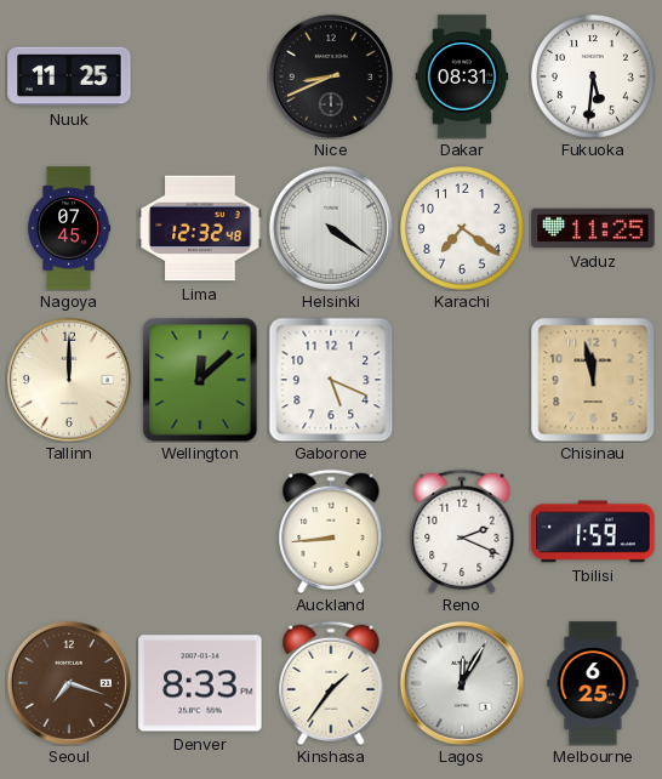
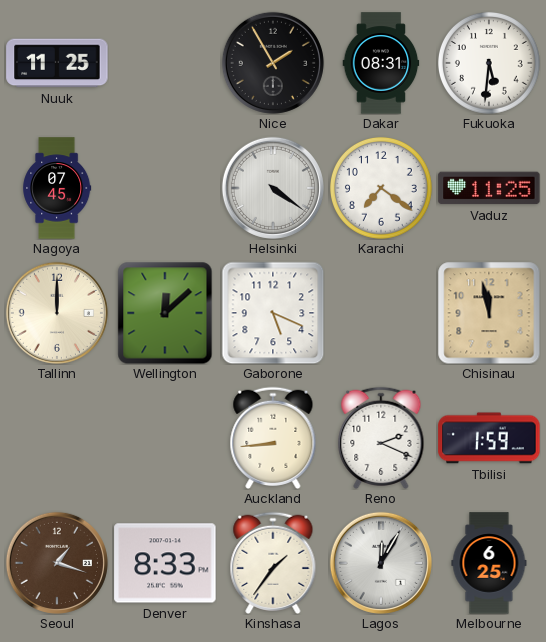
Nice: 8:41 -> 1:55 (273, 63)
Lima: 12:32 -> none (200, 228)
Seoul: 7:18 -> 1:18 (57, 563)
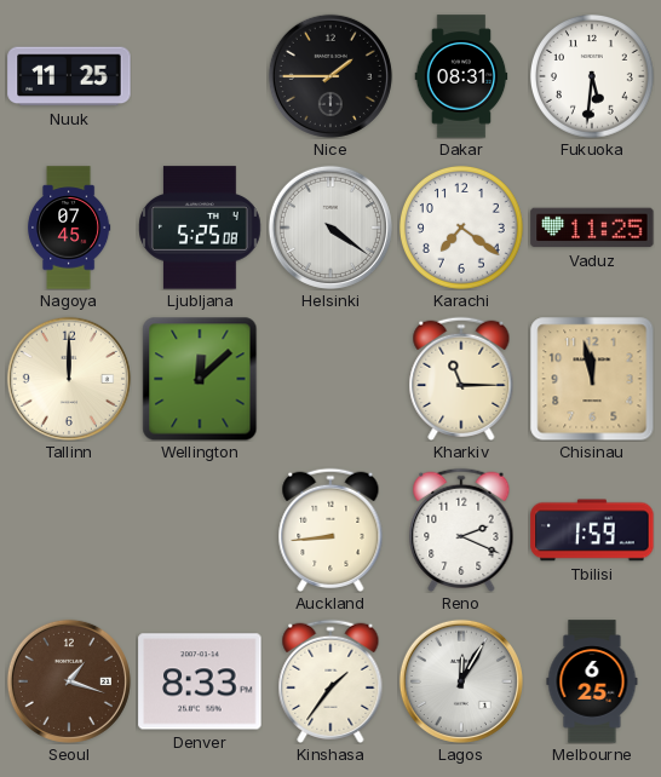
Nice: 1:55 -> 1:45 (330, 76)
Ljubljana: none -> 5:25 (201, 228)
Gaborone: 5:19 -> none (273, 313)
Kharkiv: none -> 11:15 (461, 379)
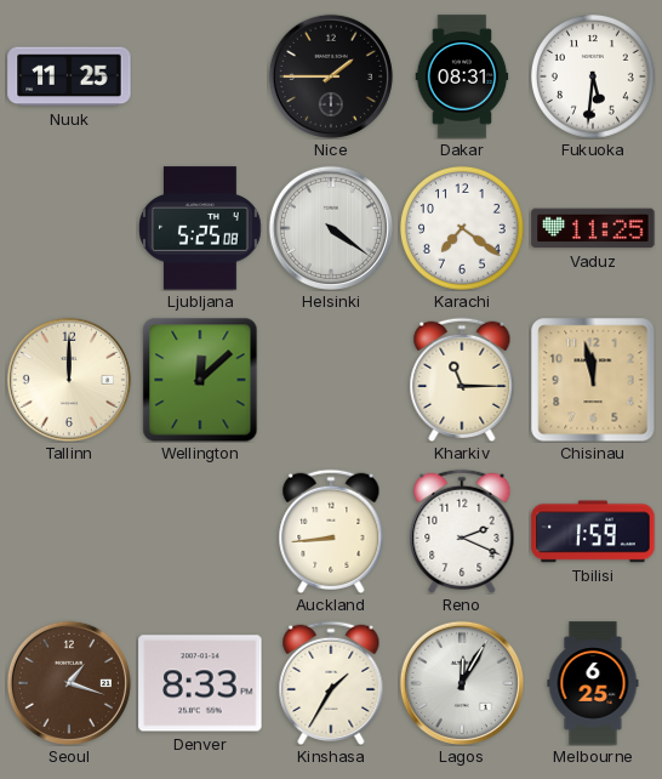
Nagoya: 07:45 -> none (69, 228)
Kinshasa: 1:36 -> 1:35 (331, 683)
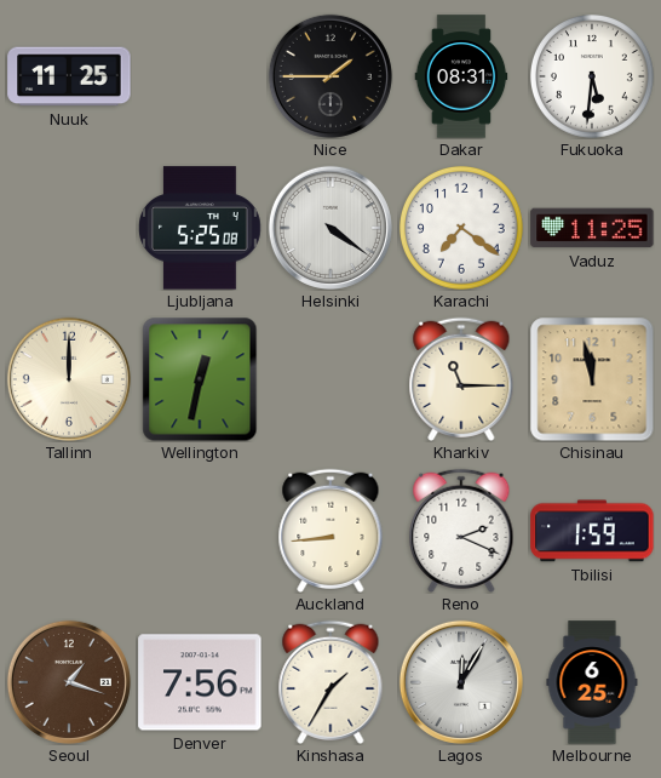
Wellington: 12:08 -> 12:32 (200, 379)
Denver: 8:33 -> 7:56 (200, 682)
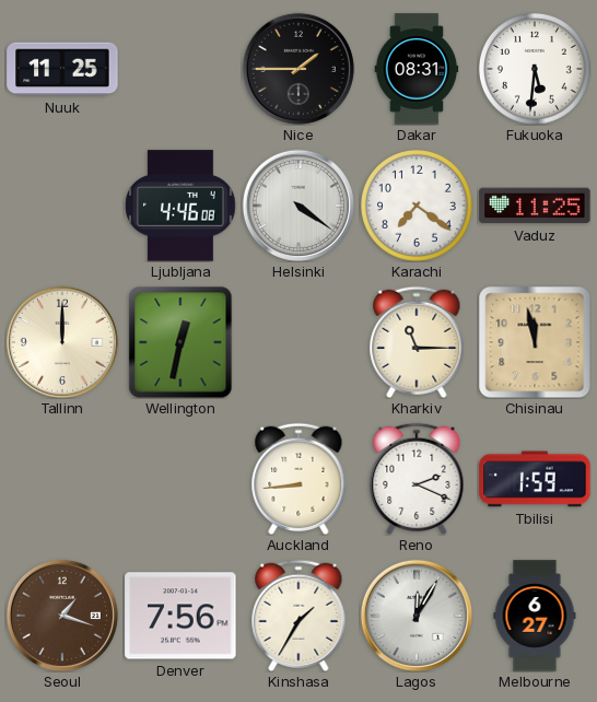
Ljubljana: 5:25 -> 4:46 (182, 206)
Melbourne: 6:25 -> 6:27 (535, 616)
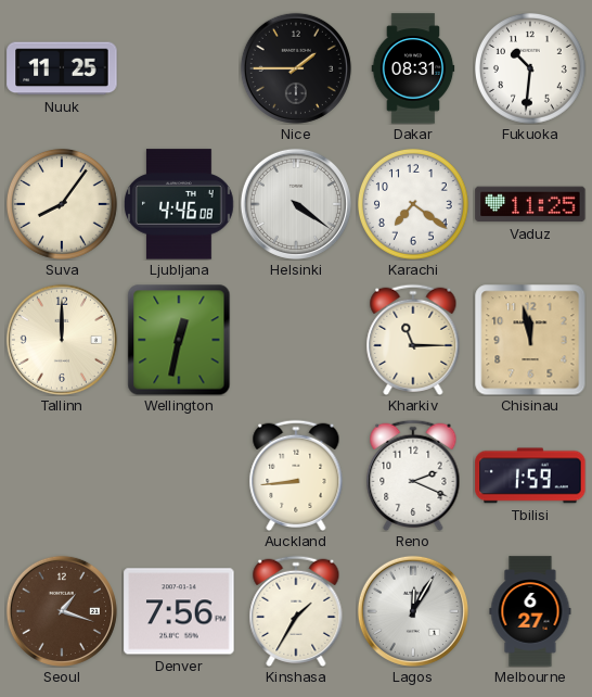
Fukuoka: 5:31 -> 10:31 (530, 68)
Suva: none -> 8:06 (62, 204)
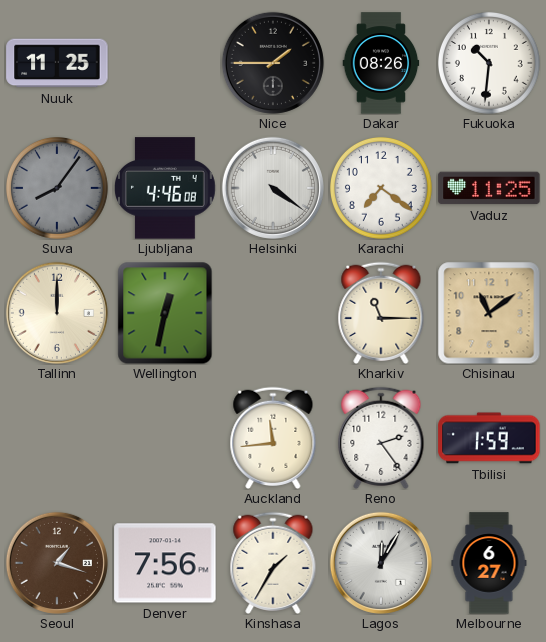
Dakar: 08:31 -> 08:26 (381, 63)
Suva dial: cream -> grey (57, 188)
Chisinau: 11:58 -> 11:09 (489, 313)
Auckland: 8:44 -> 11:44 (273, 438)
Reno: 2:19 -> 2:24 (381, 438)
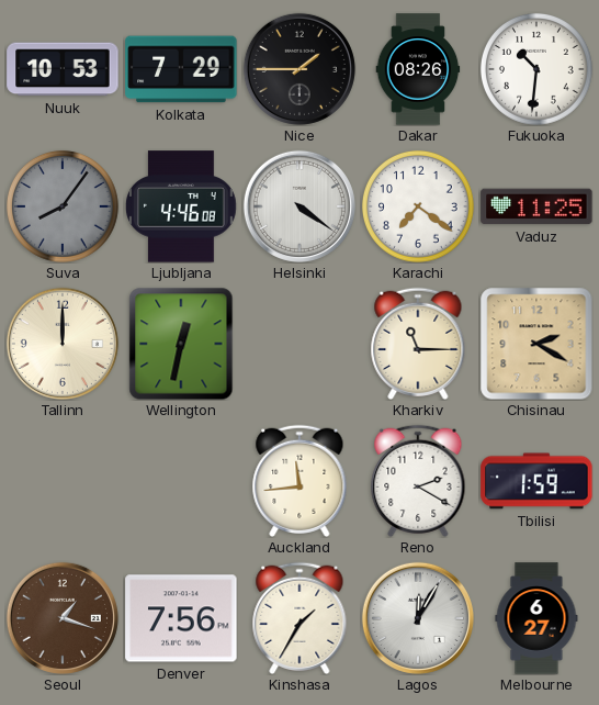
Nuuk: 11:25 -> 10:53 (63, 69)
Kolkata: none -> 7:29 (181, 69)
Chisinau: 11:09 -> 2:20 (536, 344)
Reno: 2:24 -> 2:20 (418, 481)
